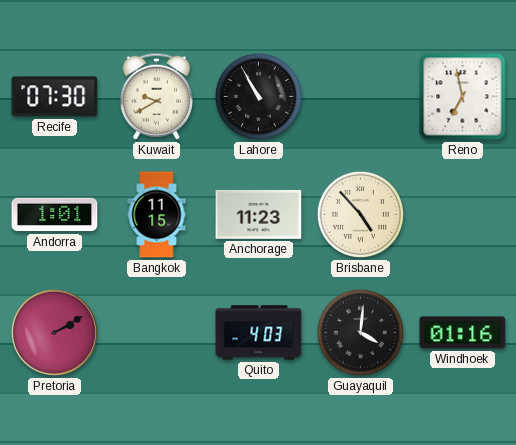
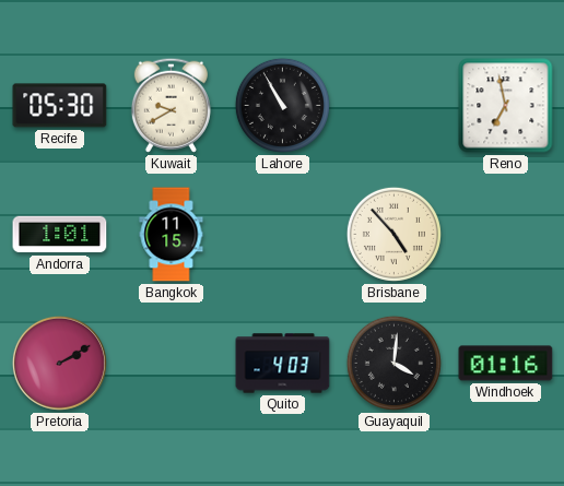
Recife: 07:30 -> 05:30 (60, 106)
Anchorage: 11:23 -> none (259, 215)
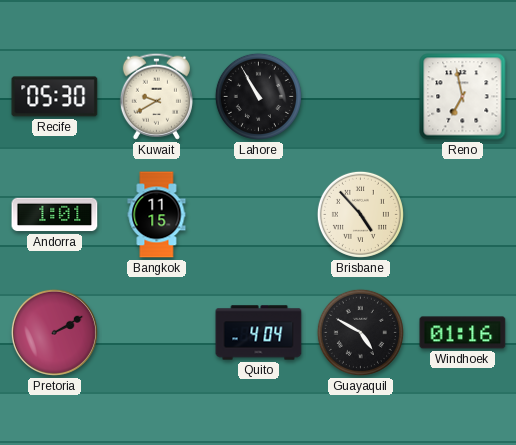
Quito: 4:03 -> 4:04 (259, 333)
Guayaquil: 4:01 -> 4:50 (360, 332)
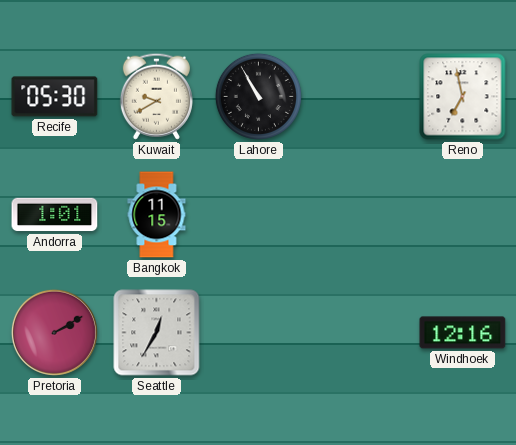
Brisbane: 4:53 -> none (360, 214)
Seattle: none -> 12:35 (157, 333)
Quito: 4:04 -> none (259, 333)
Guayaquil: 4:50 -> none (360, 332)
Windhoek: 01:16 -> 12:16 (463, 333)
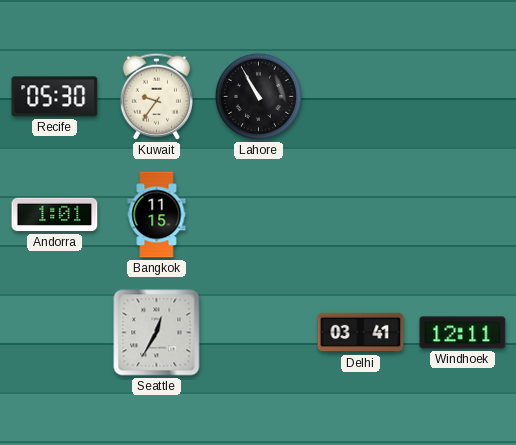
Kuwait: 9:40 -> 9:36 (156, 96)
Reno: 6:58 -> none (463, 97)
Pretoria: 2:10 -> none (54, 332)
Delhi: none -> 03:41 (361, 333)
Windhoek: 12:16 -> 12:11 (463, 333)
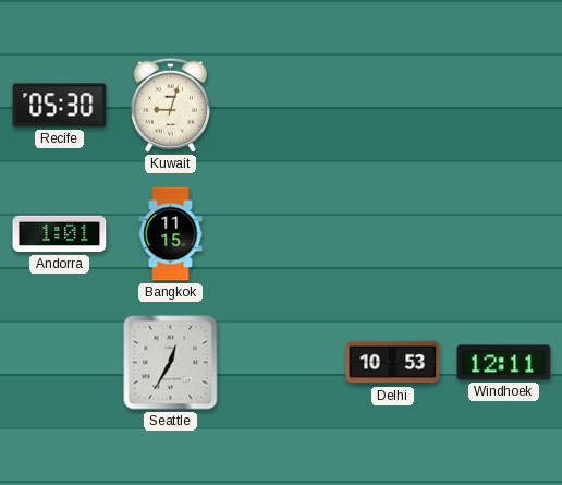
Kuwait: 9:36 -> 9:03 (170, 105)
Lahore: 10:55 -> none (258, 96)
Delhi: 03:41 -> 10:53 (393, 363)
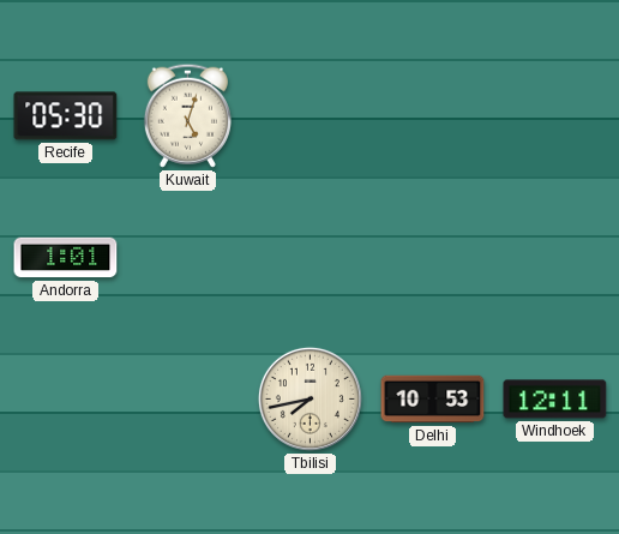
Kuwait: 9:03 -> 5:03 (187, 115)
Bangkok: 11:15 -> none (171, 234)
Seattle: 12:35 -> none (171, 363)
Tbilisi: none -> 7:43 (309, 398)
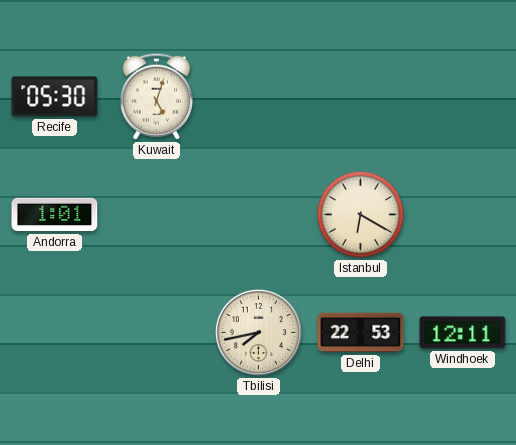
Istanbul: none -> 6:20 (360, 214)
Delhi: 10:53 -> 22:53 (361, 333)
